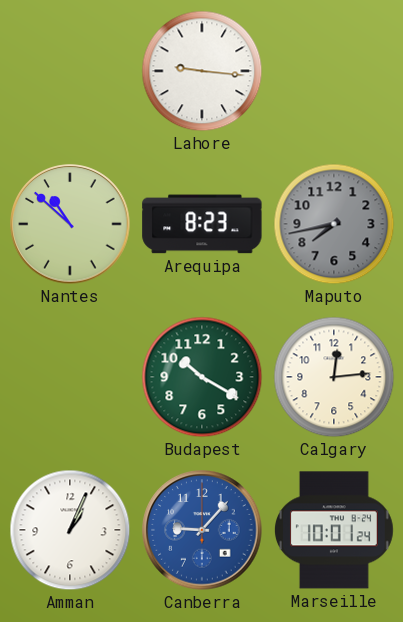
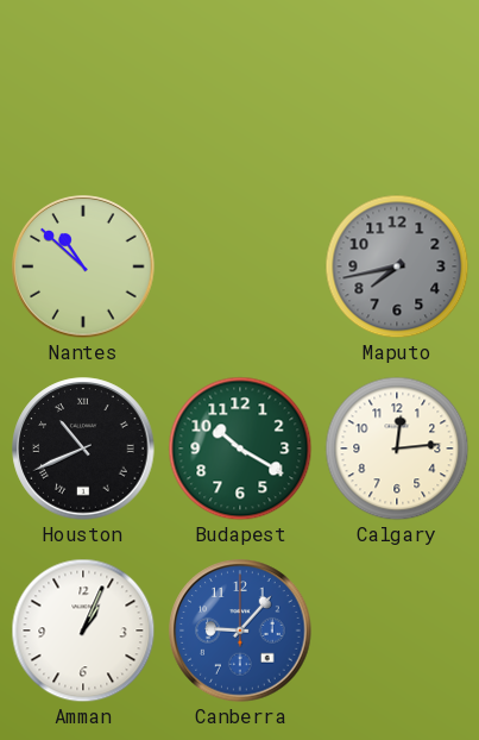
Lahore: 9:16 -> none (202, 71)
Arequipa: 8:23 -> none (202, 224)
Houston: none -> 10:41 (83, 449)
Marseille: 10:01 -> none (334, 530)
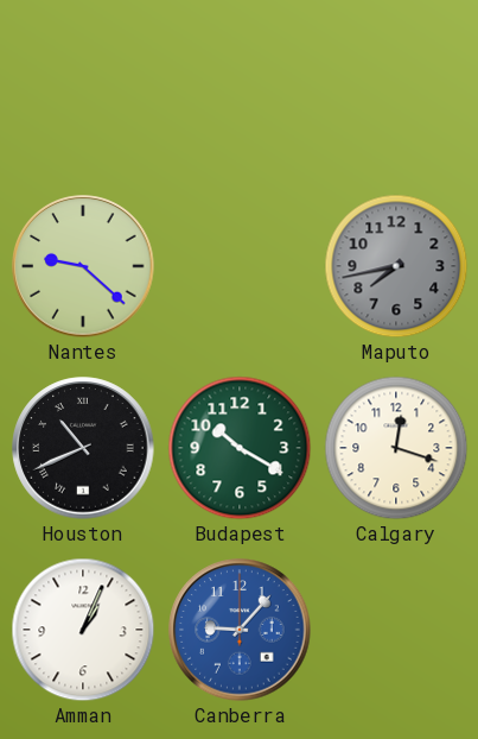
Nantes: 10:52 -> 9:22 (83, 266)
Calgary: 12:14 -> 12:18 (396, 448)
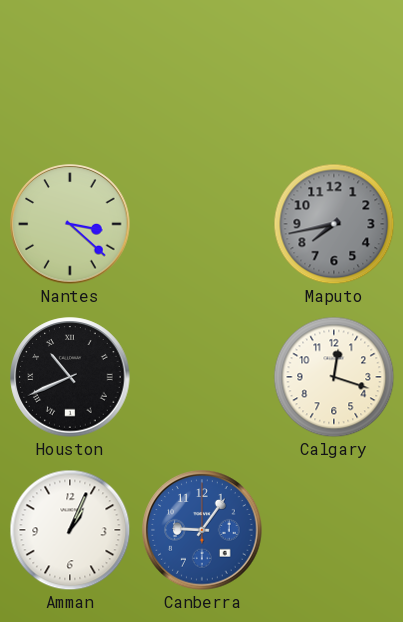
Nantes: 9:22 -> 3:22 (70, 224)
Budapest: 10:20 -> none (240, 448)
Canberra: 9:07 -> 9:06 (202, 530)
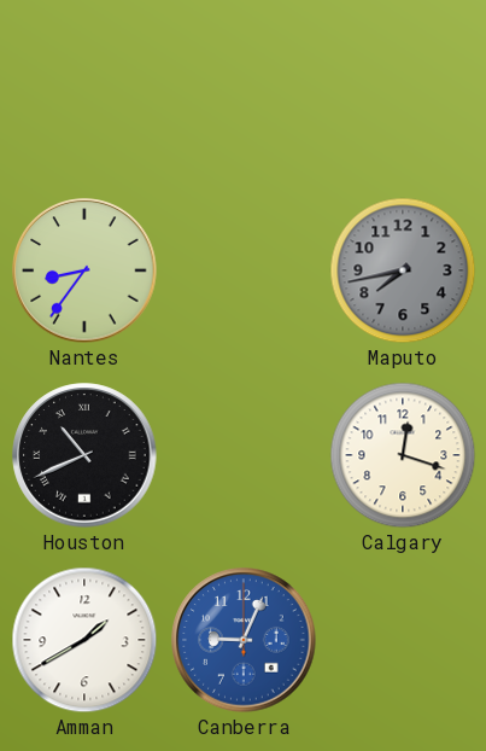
Nantes: 3:22 -> 8:36 (84, 270)
Amman: 1:04 -> 1:40 (84, 640)
Canberra: 9:06 -> 9:04 (244, 640)
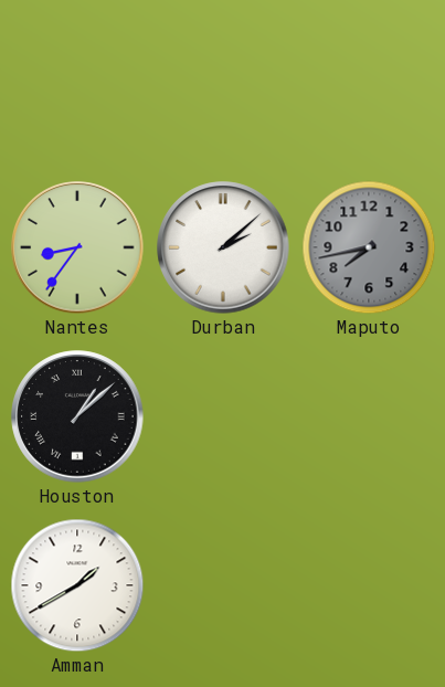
Durban: none -> 2:08 (223, 247)
Houston: 10:41 -> 1:08 (77, 416)
Calgary: 12:18 -> none (403, 455)
Canberra: 9:04 -> none (244, 640)
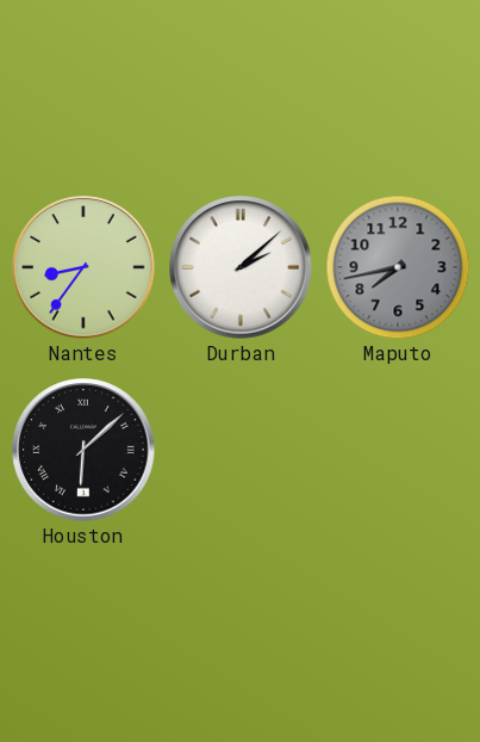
Houston: 1:08 -> 6:08 (83, 450)
Amman: 1:40 -> none (77, 585)
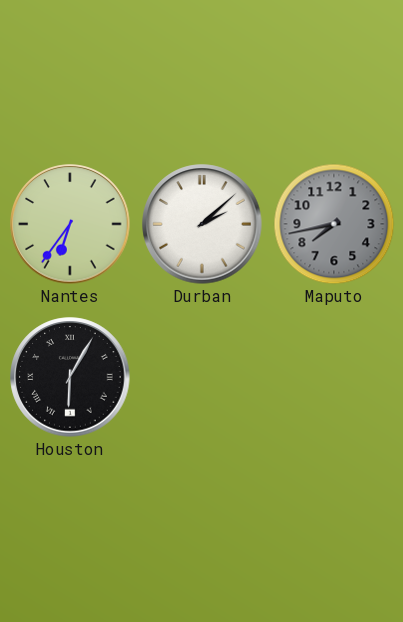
Nantes: 8:36 -> 6:36 (70, 224)
Houston: 6:08 -> 6:05 (70, 377)
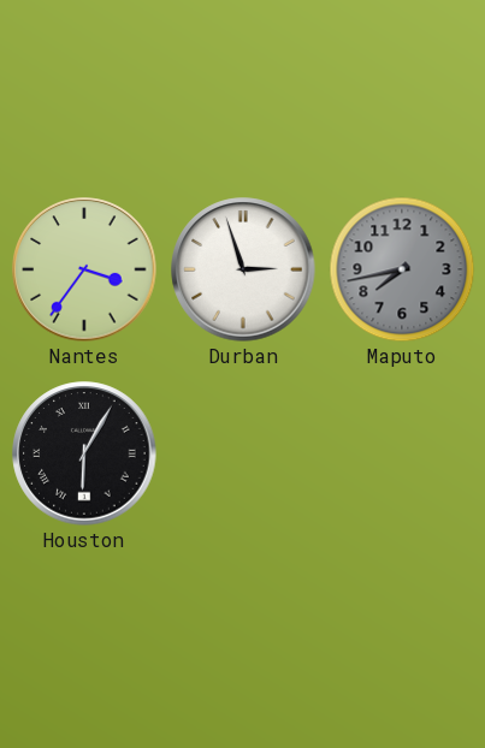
Nantes: 6:36 -> 3:36 (84, 269)
Durban: 2:08 -> 2:57 (243, 269)
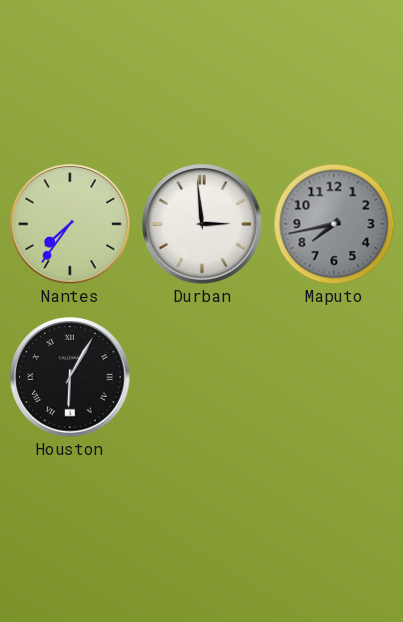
Nantes: 3:36 -> 7:36 (70, 224)
Durban: 2:57 -> 2:59 (202, 224)
